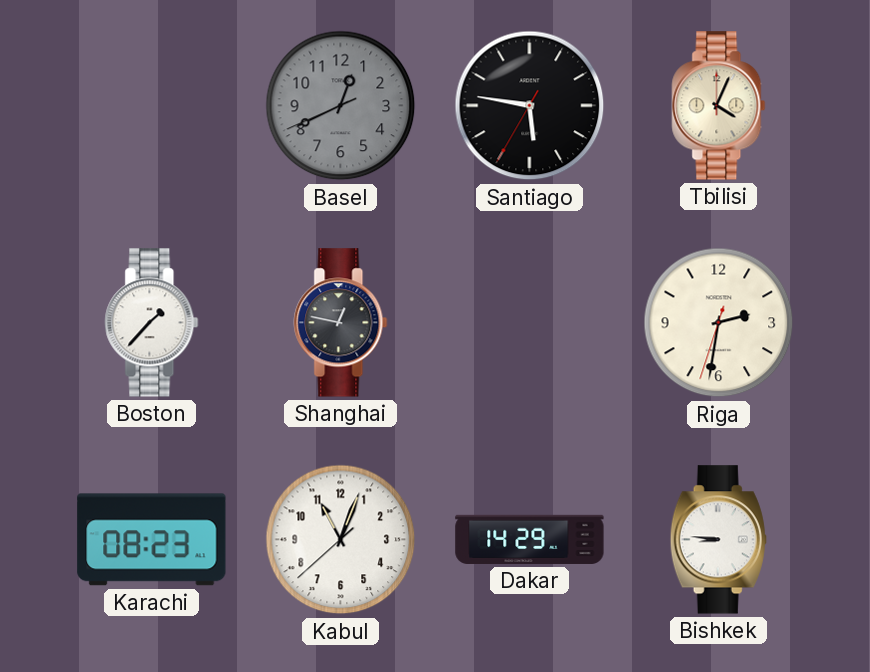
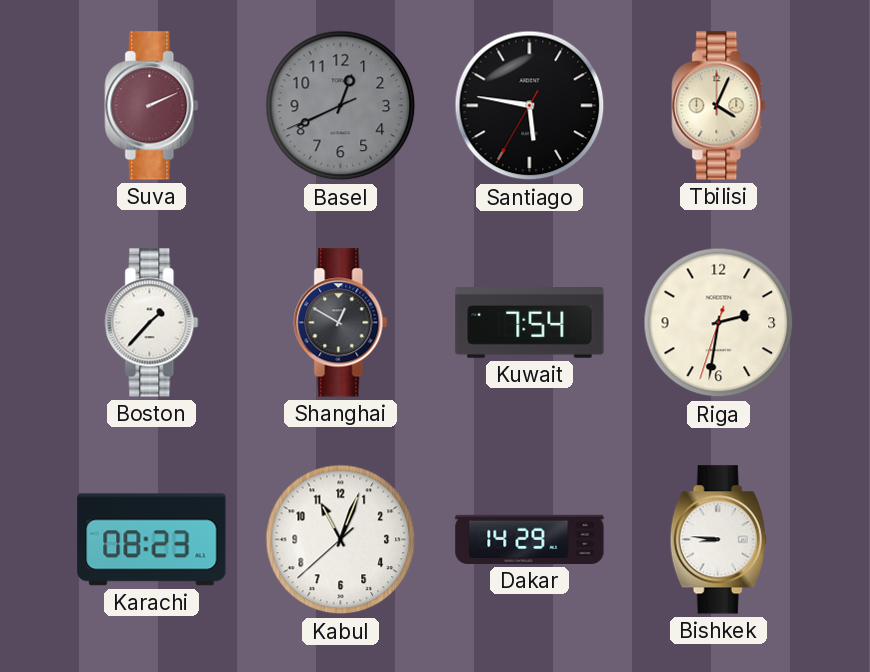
Suva: none -> 2:11 (152, 106)
Shanghai: 12:47 -> 12:50 (341, 323)
Kuwait: none -> 7:54 (530, 323)
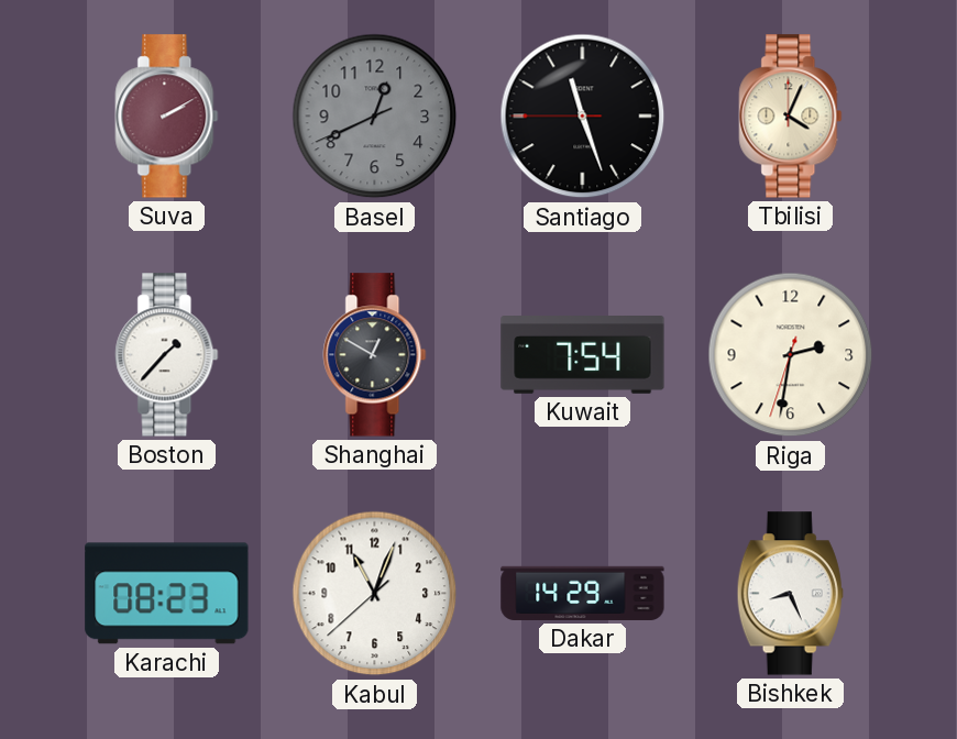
Suva: 2:11 -> 2:10 (167, 117)
Santiago: 5:46 -> 11:26 (583, 117)
Bishkek: 8:46 -> 8:26 (790, 594)
